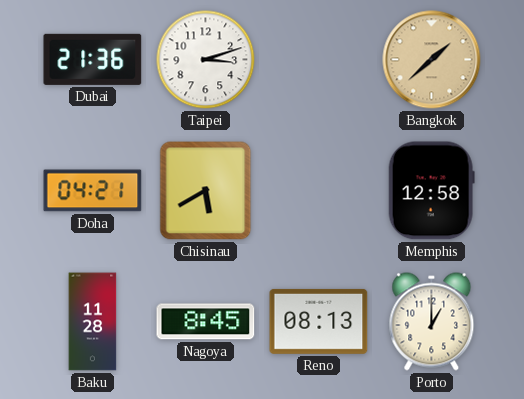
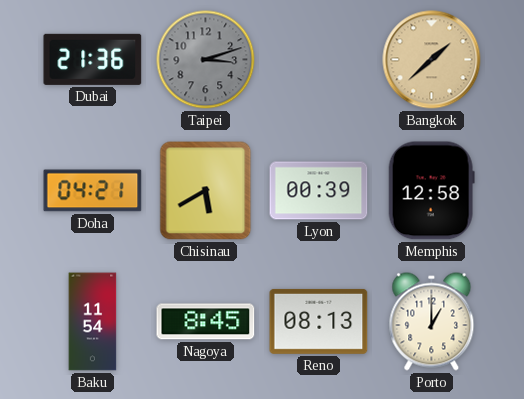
Taipei dial: white -> grey (206, 60)
Lyon: none -> 00:39 (319, 191)
Baku: 11:28 -> 11:54 (93, 322)
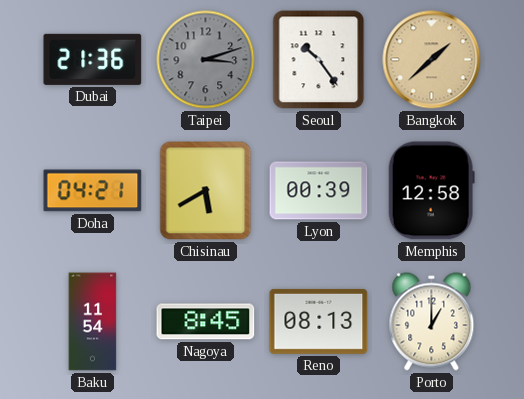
Seoul: none -> 10:24 (319, 60)
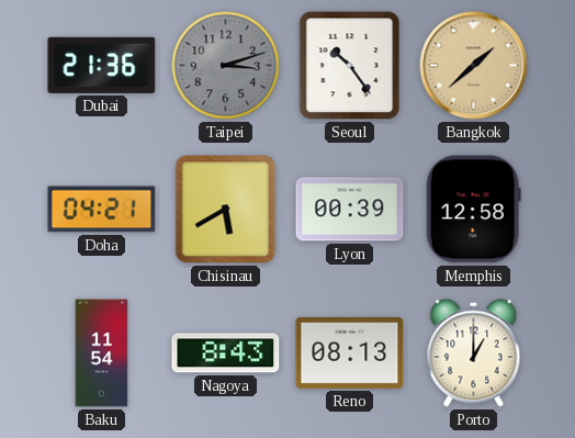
Nagoya: 8:45 -> 8:43 (226, 353)
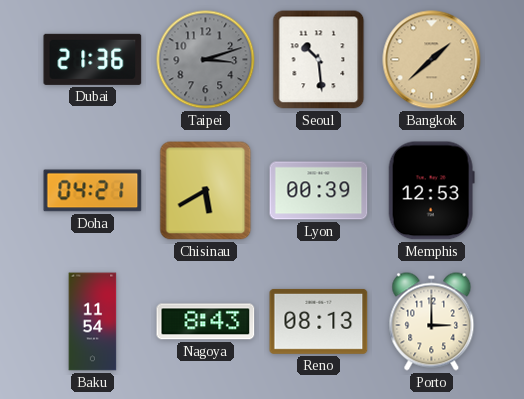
Seoul: 10:24 -> 10:29 (319, 60)
Memphis: 12:58 -> 12:53 (431, 191)
Porto: 1:00 -> 3:00 (432, 322)
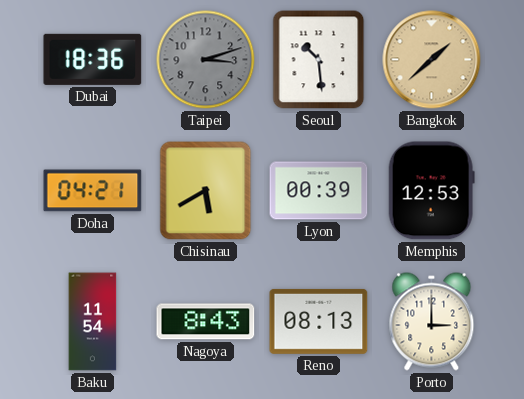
Dubai: 21:36 -> 18:36 (93, 59)
